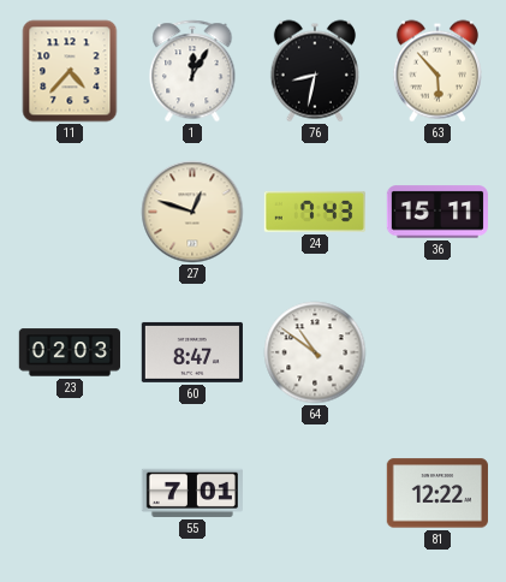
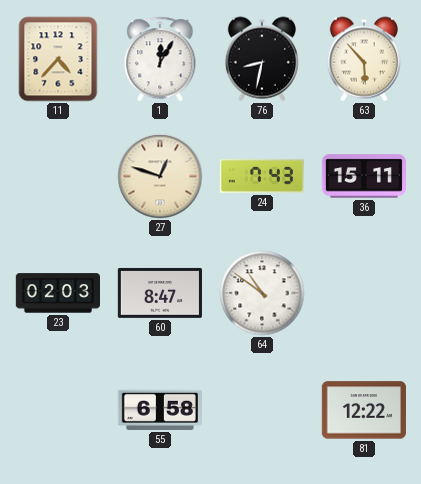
55: 7:01 -> 6:58 (160, 410)
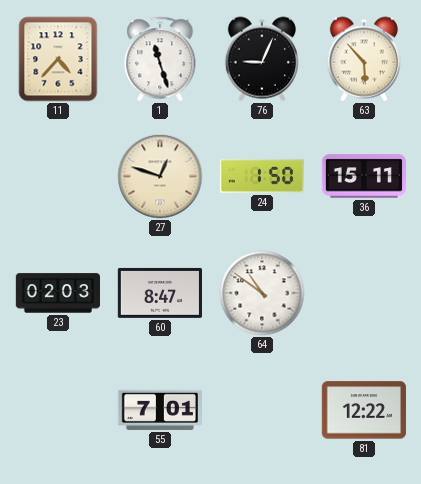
1: 12:05 -> 11:27 (160, 59)
76: 8:32 -> 9:04 (262, 59)
24: 7:43 -> 1:50 (261, 176)
55: 6:58 -> 7:01 (160, 410)
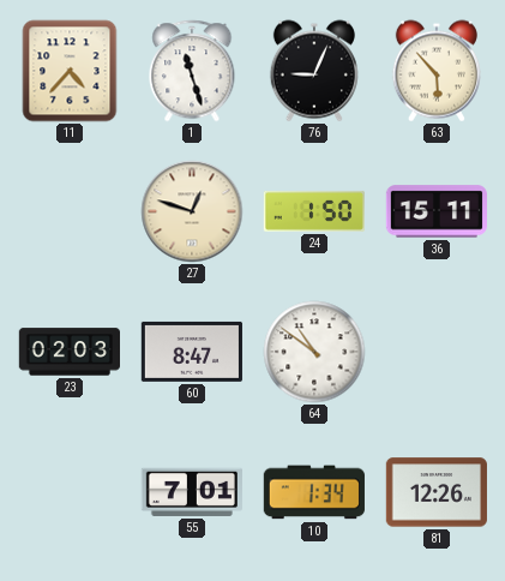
10: none -> 1:34 (314, 492)
81: 12:22 -> 12:26 (437, 492)
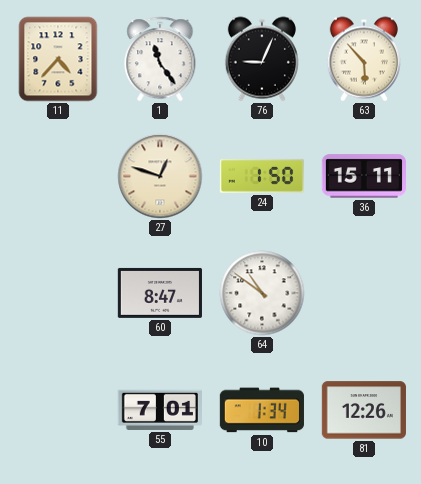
1: 11:27 -> 11:24 (160, 59)
23: 02:03 -> none (68, 352)
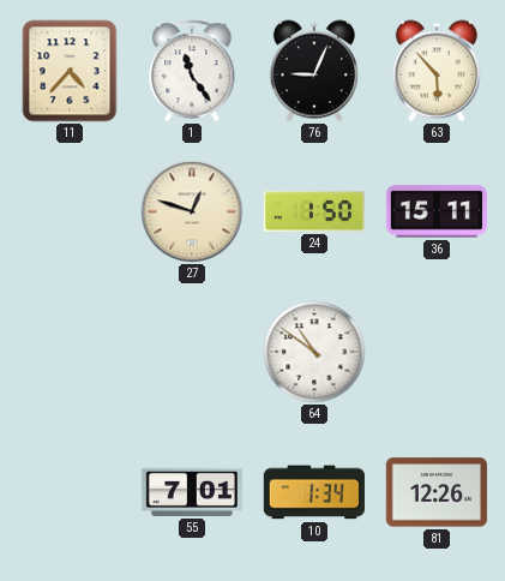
60: 8:47 -> none (159, 293)
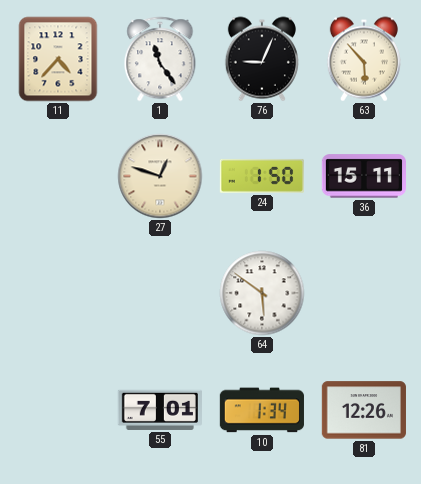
64: 10:51 -> 5:51 (262, 293)
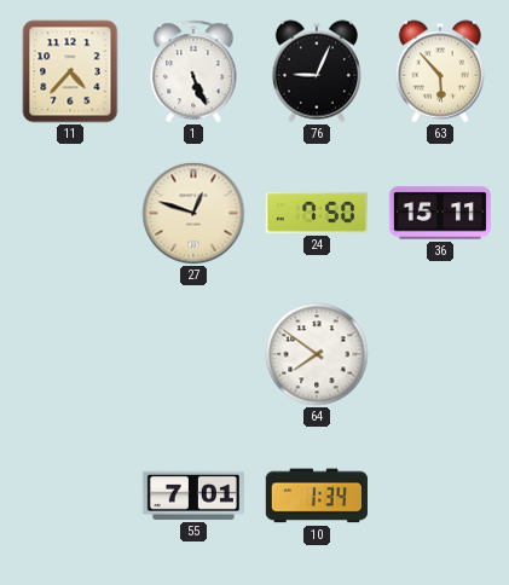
1: 11:24 -> 5:26 (193, 71)
24: 1:50 -> 7:50 (316, 213)
64: 5:51 -> 7:51 (317, 354)
81: 12:26 -> none (364, 410)
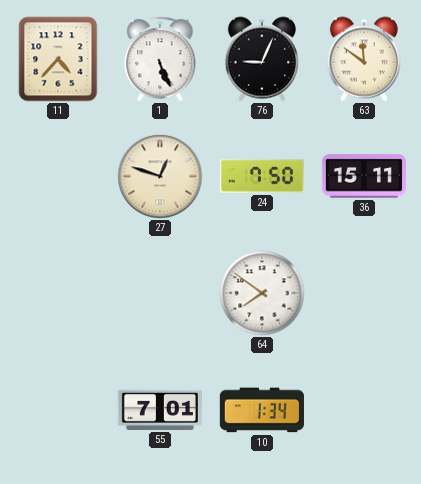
63: 5:53 -> 11:51 (364, 59)
